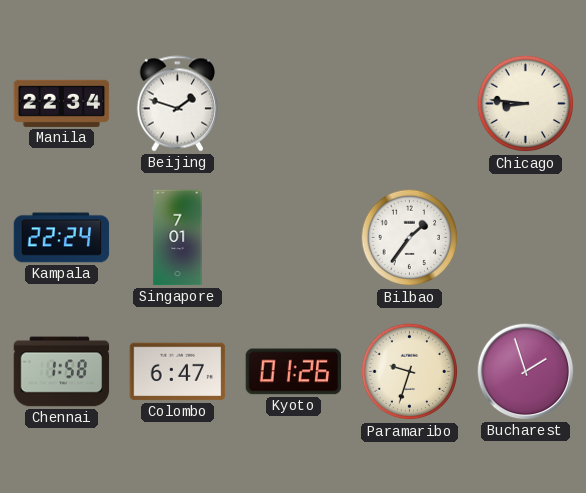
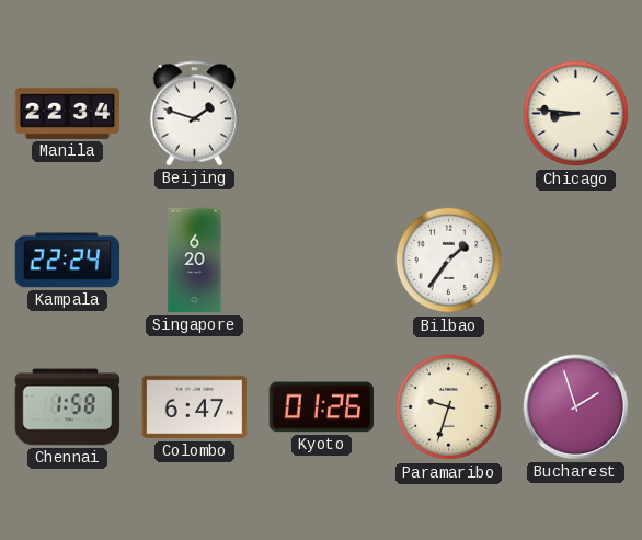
Singapore: 7:01 -> 6:20 (195, 261)
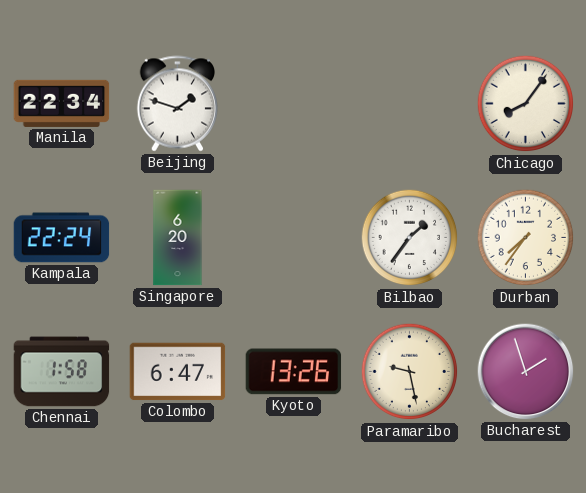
Chicago: 8:46 -> 8:06 (526, 104)
Durban: none -> 7:36 (526, 238)
Kyoto: 01:26 -> 13:26 (294, 372)
Paramaribo: 9:33 -> 9:28 (410, 372)
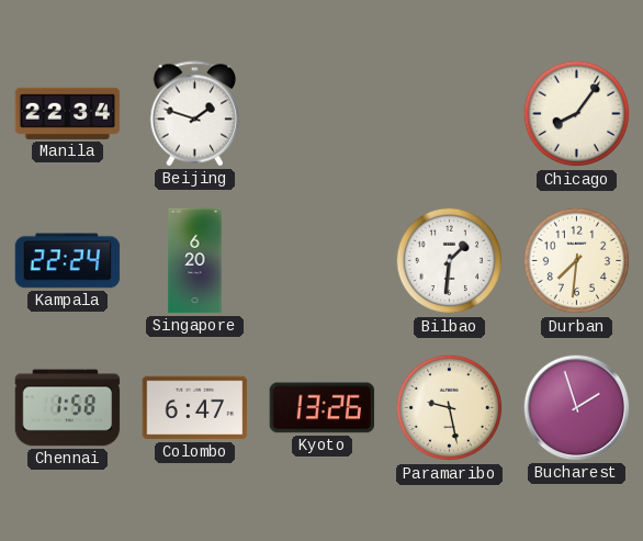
Bilbao: 1:36 -> 1:31 (450, 261)
Durban: 7:36 -> 7:31 (577, 261)
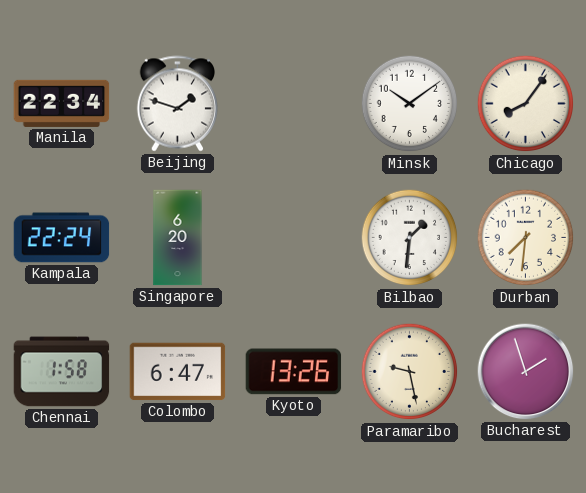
Minsk: none -> 10:09 (410, 104)
